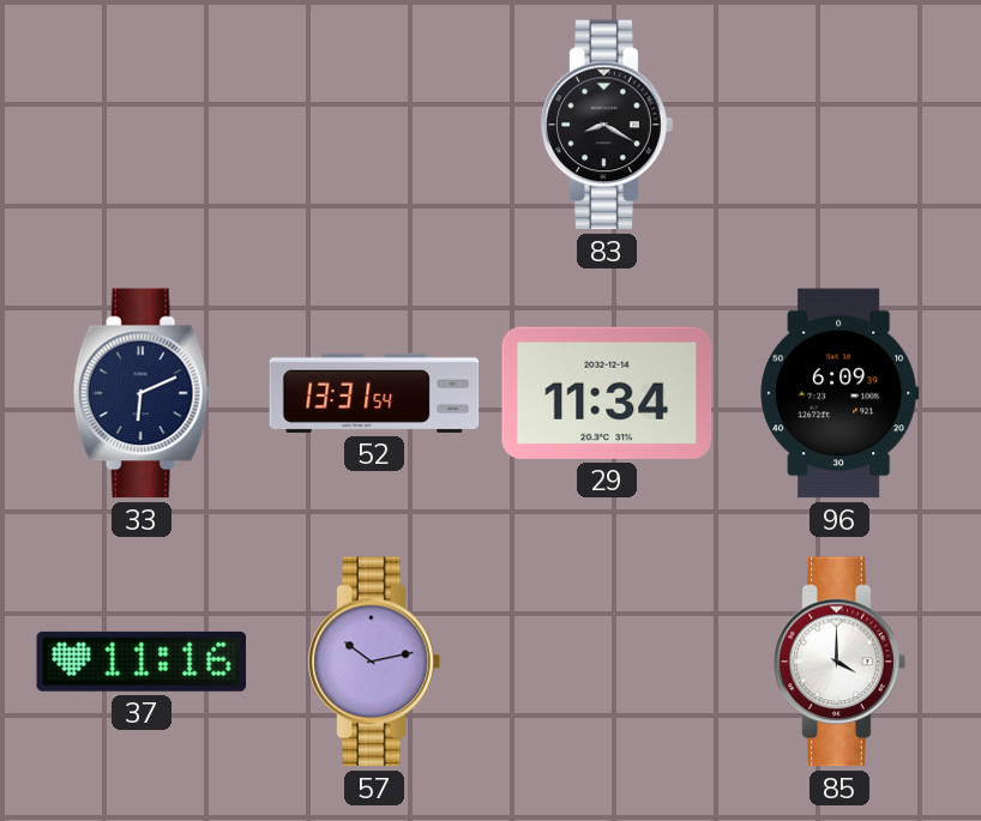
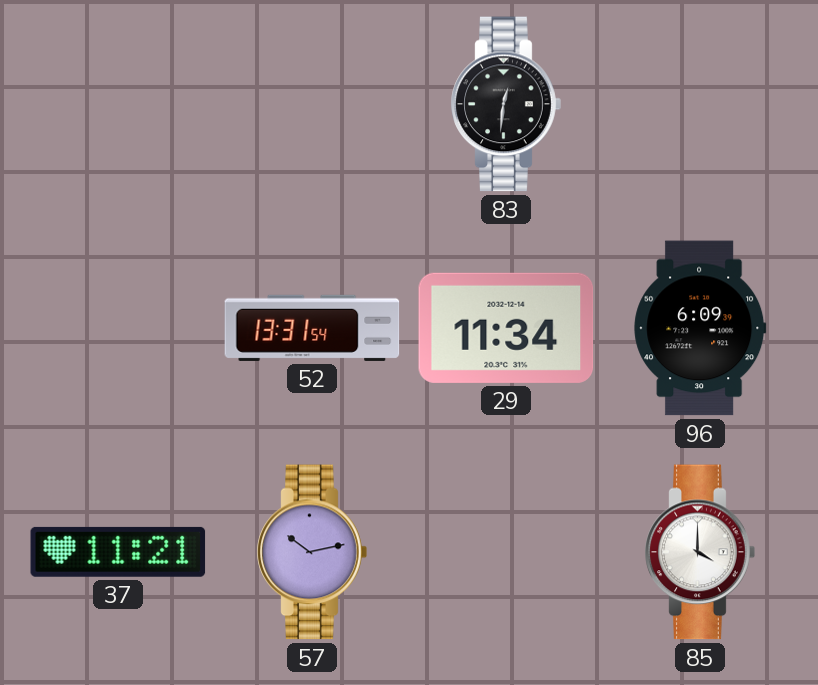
83: 8:20 -> 12:31 (506, 104)
33: 6:11 -> none (142, 393)
37: 11:16 -> 11:21 (118, 552)
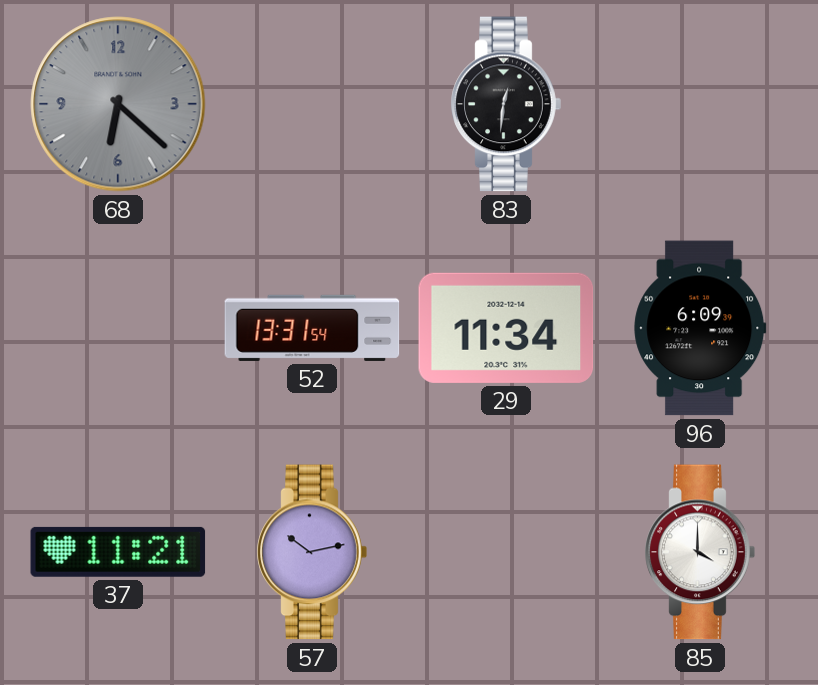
68: none -> 6:22 (118, 104)
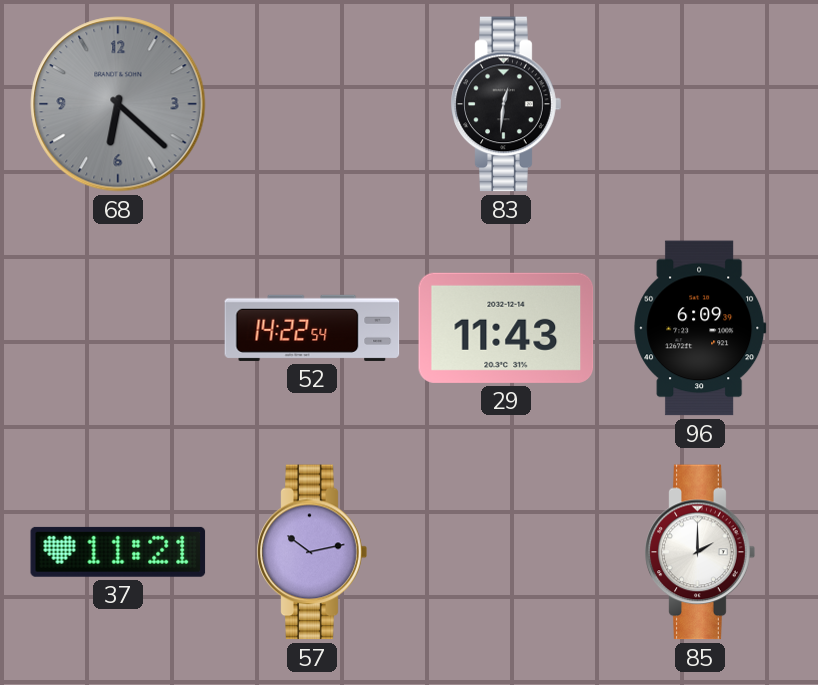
52: 13:31 -> 14:22 (312, 328)
29: 11:34 -> 11:43 (506, 328)
85: 4:00 -> 2:00 (700, 552)
